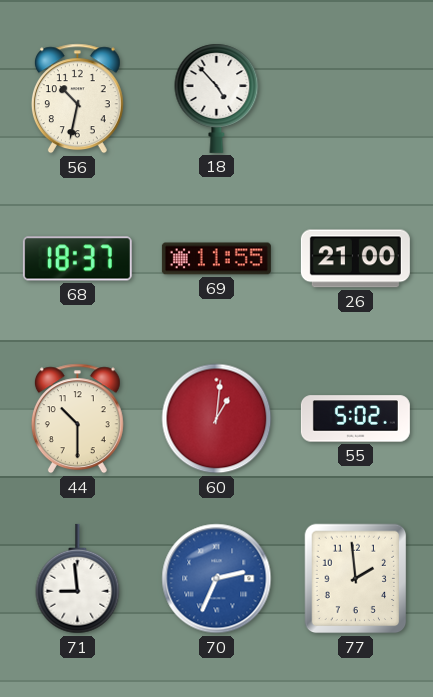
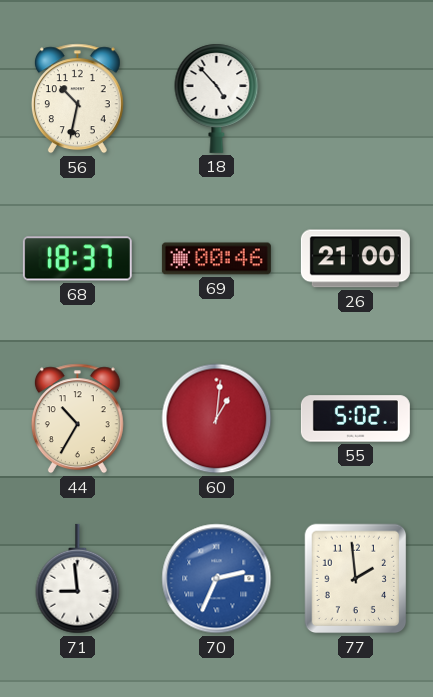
69: 11:55 -> 00:46 (216, 259)
44: 10:30 -> 10:35 (77, 419)
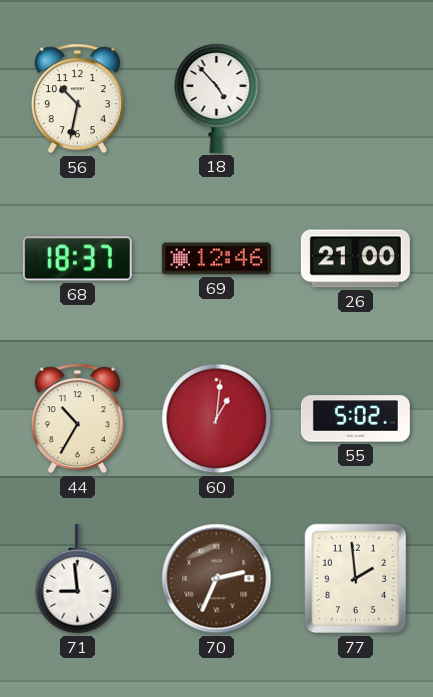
69: 00:46 -> 12:46 (216, 259)
70 dial: blue -> brown (217, 579)
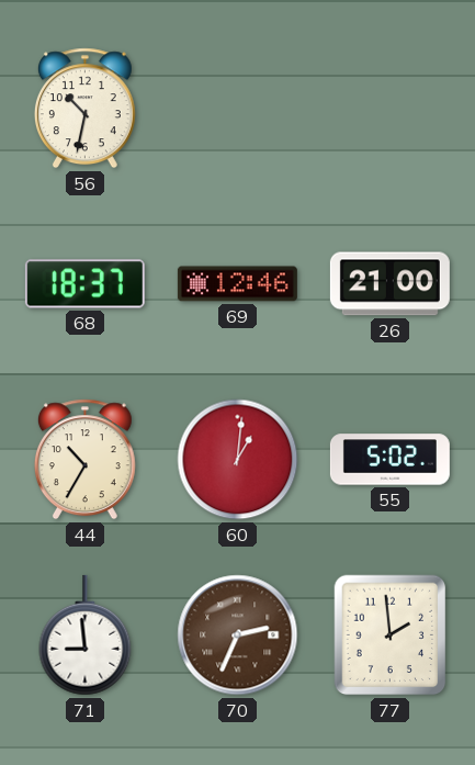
18: 4:53 -> none (217, 98)
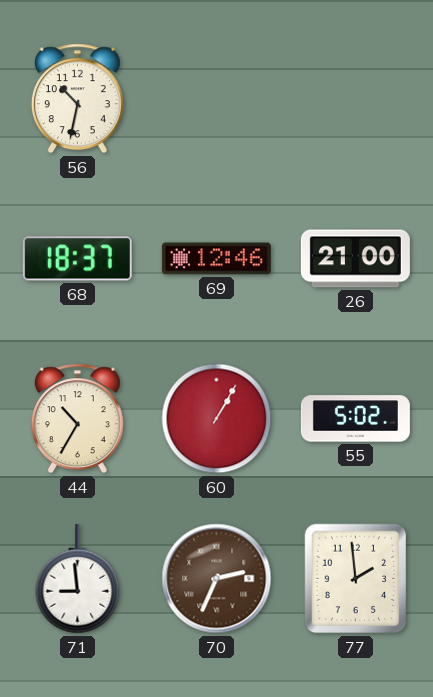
60: 1:01 -> 1:05 (217, 419)
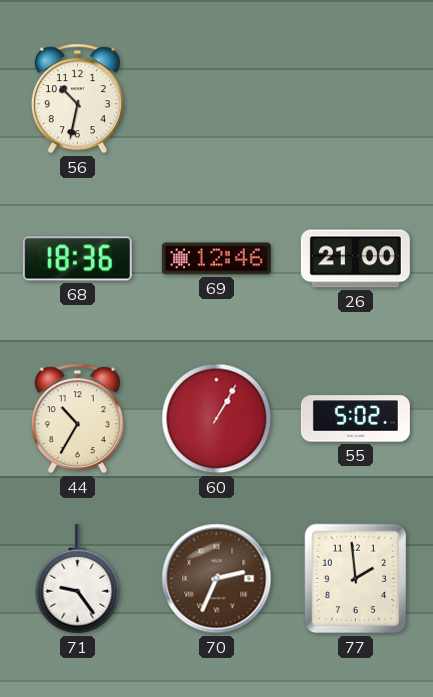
68: 18:37 -> 18:36 (77, 259)
71: 8:59 -> 9:24 (78, 579)
